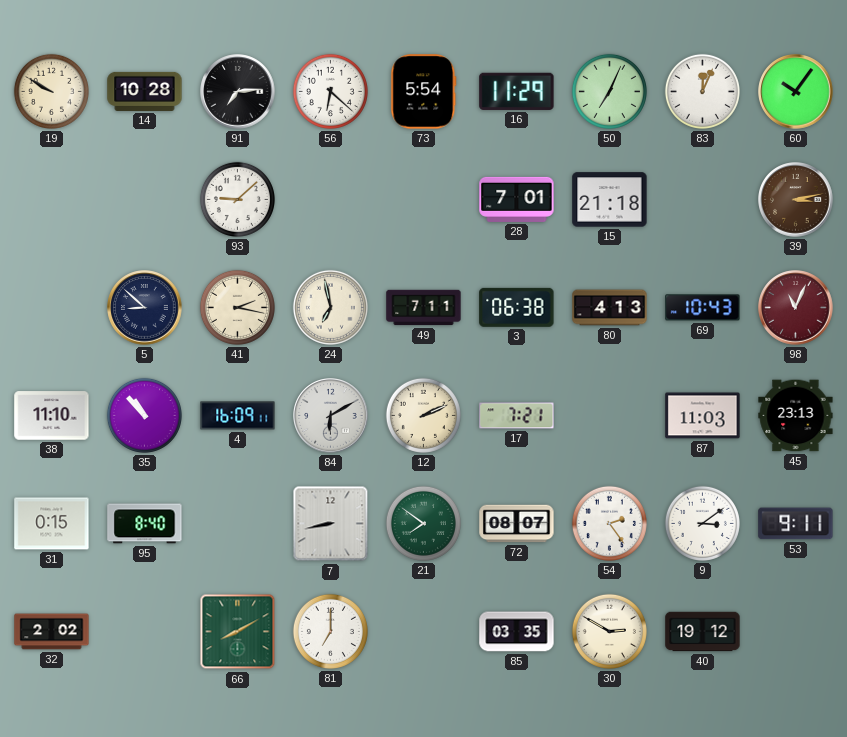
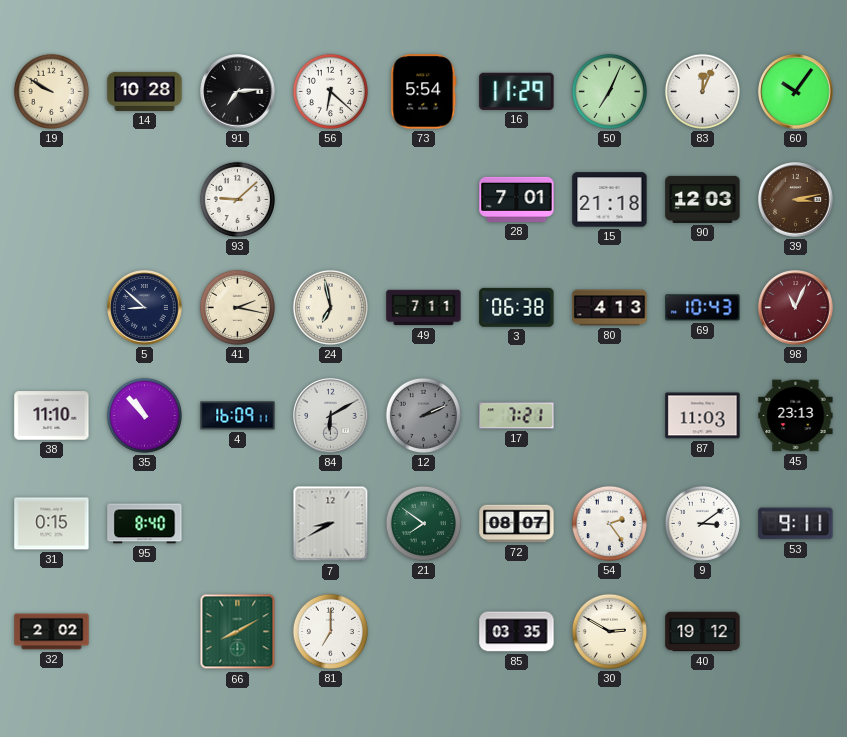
90: none -> 12:03 (703, 199)
12 dial: cream -> grey (423, 415)
7: 8:43 -> 8:40 (331, 524)
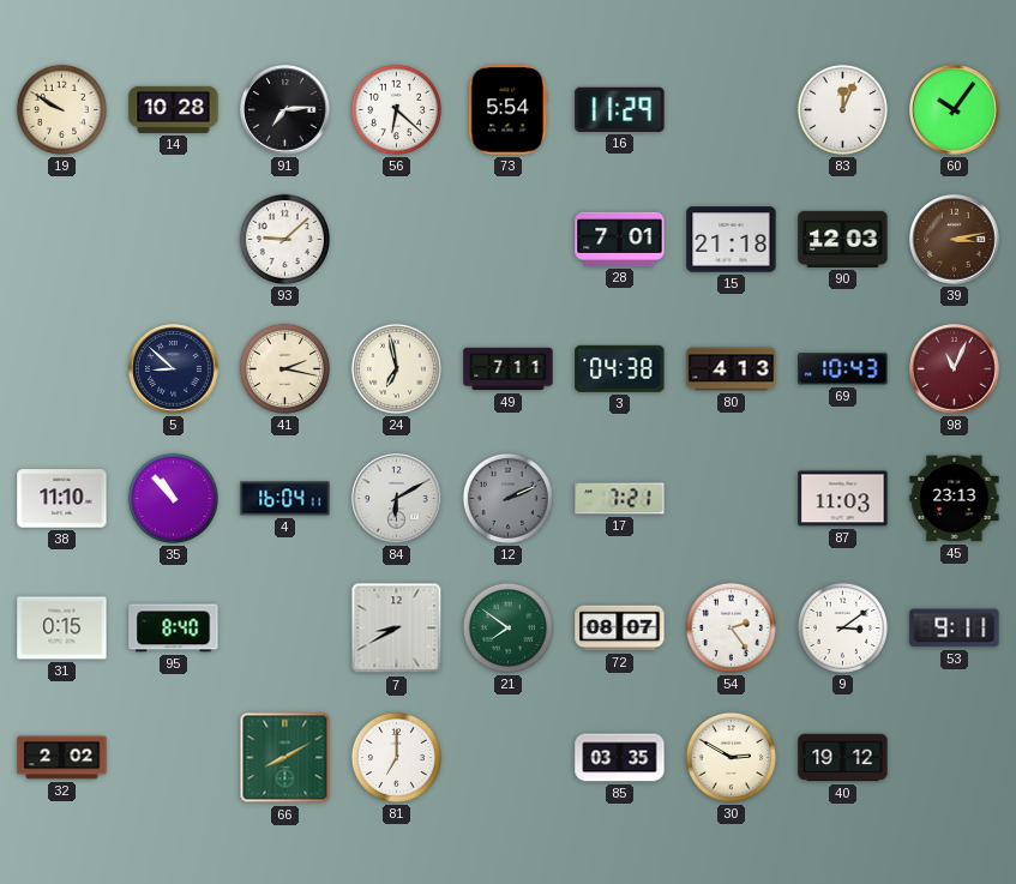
50: 7:04 -> none (609, 91)
3: 06:38 -> 04:38 (620, 368)
4: 16:09 -> 16:04 (285, 499)
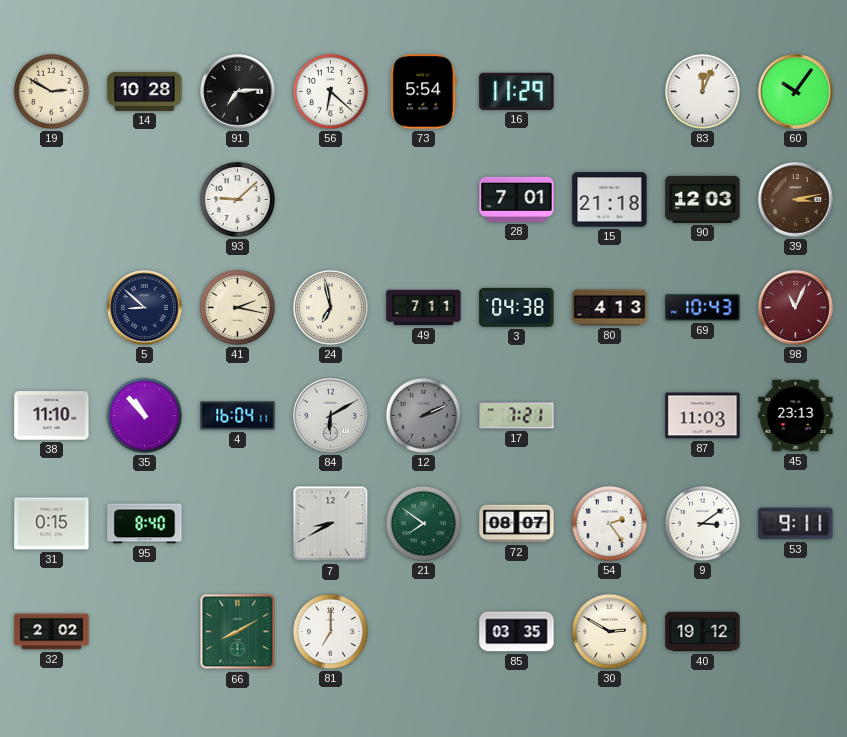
19: 9:50 -> 2:50 (51, 91)
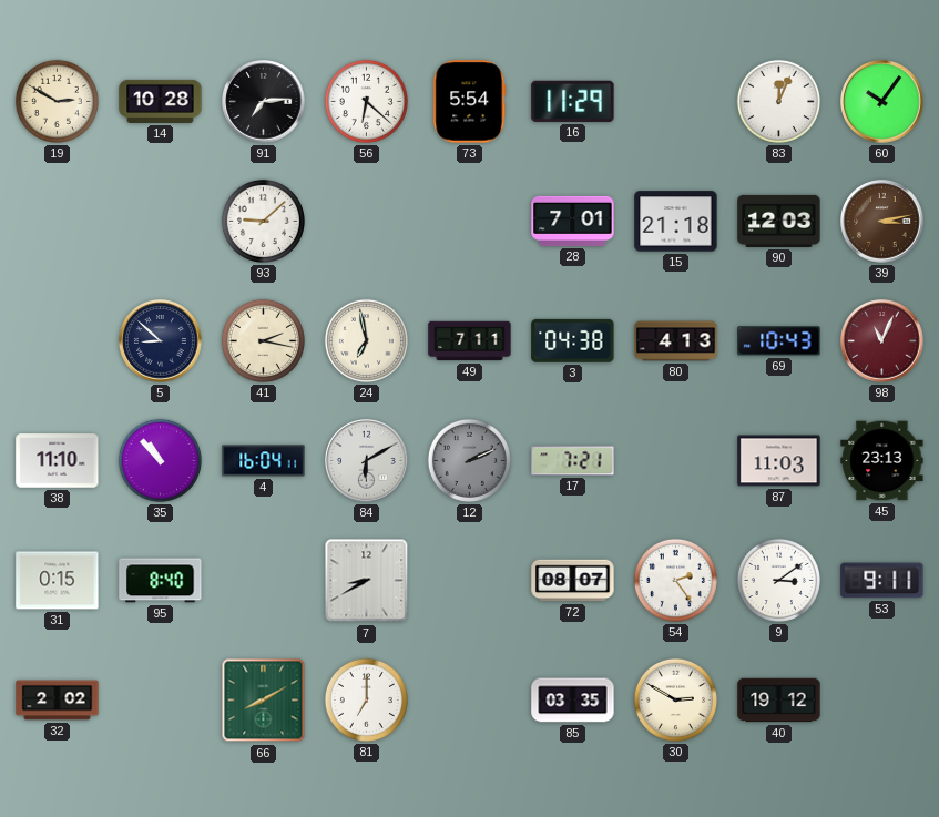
21: 7:51 -> none (423, 523)
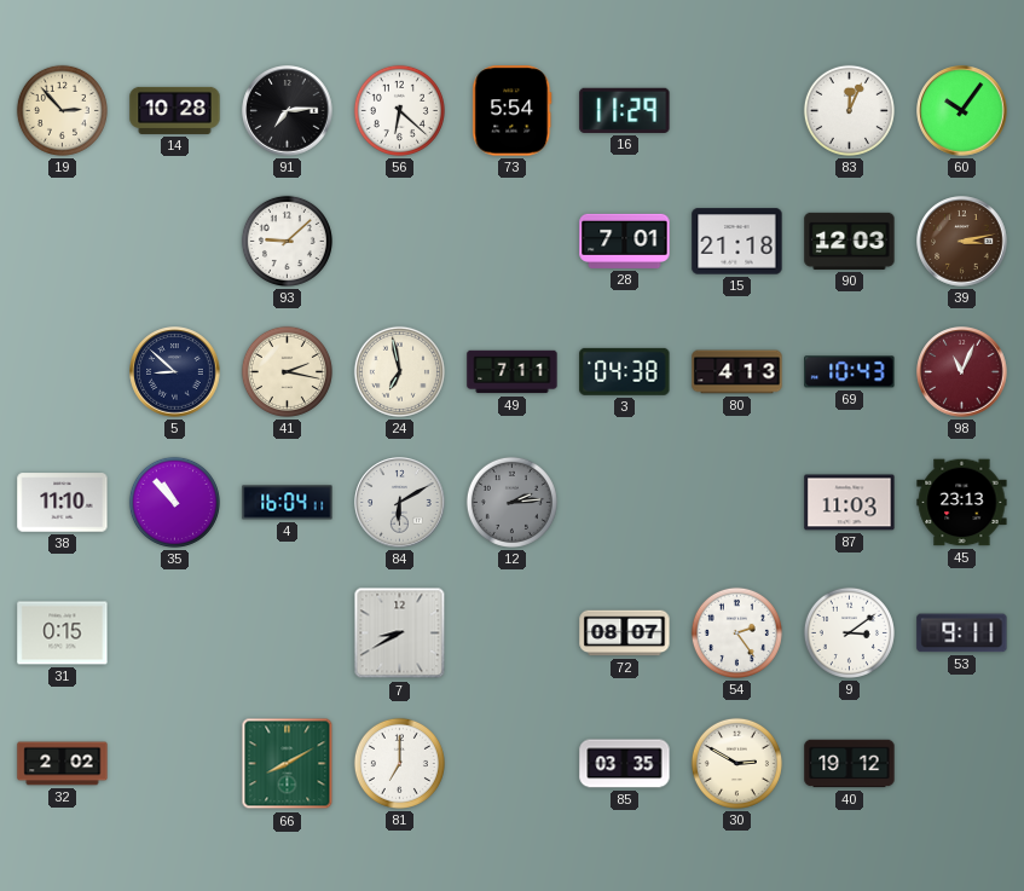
19: 2:50 -> 2:53 (62, 110)
12: 2:11 -> 2:14 (511, 502)
17: 7:21 -> none (573, 461)
95: 8:40 -> none (161, 581)
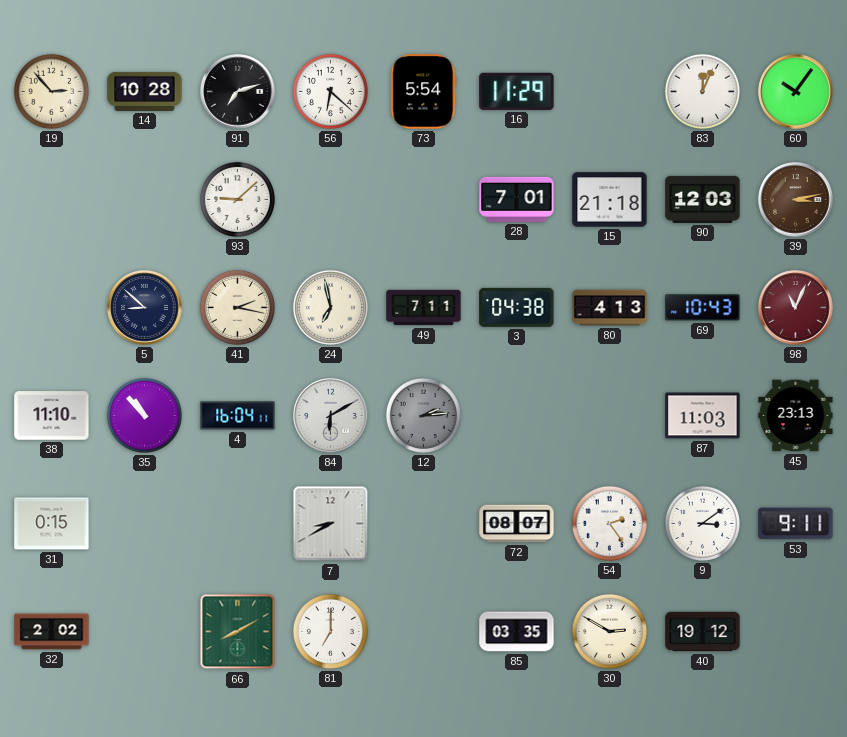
91: 7:14 -> 7:12 (238, 92)
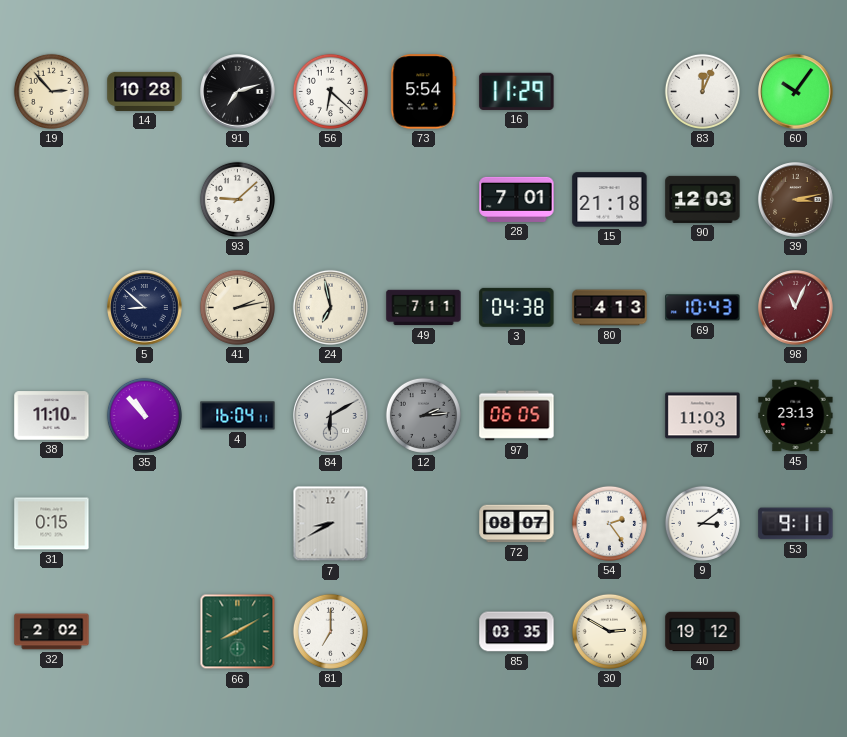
41: 2:17 -> 2:13 (237, 307)
97: none -> 06:05 (517, 416)
